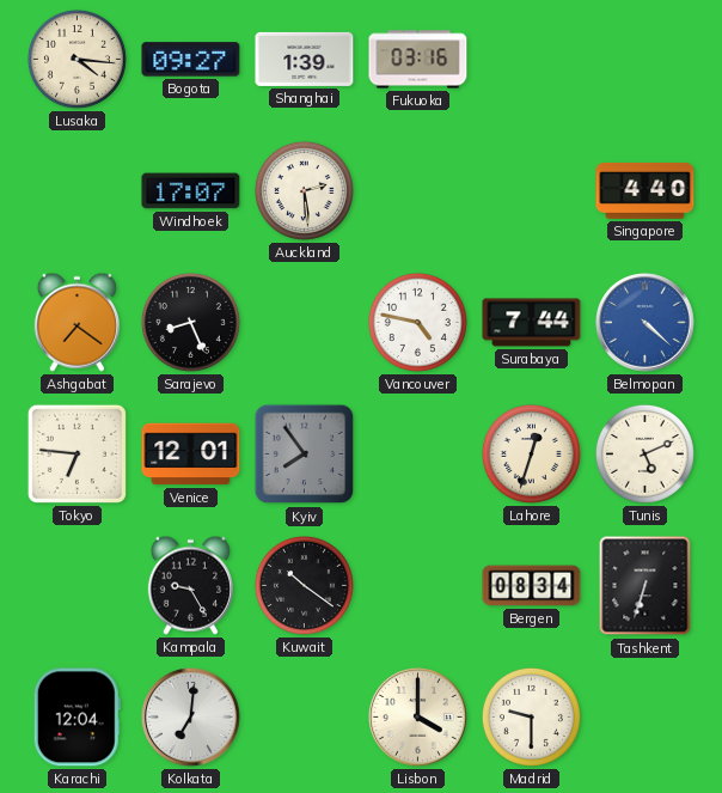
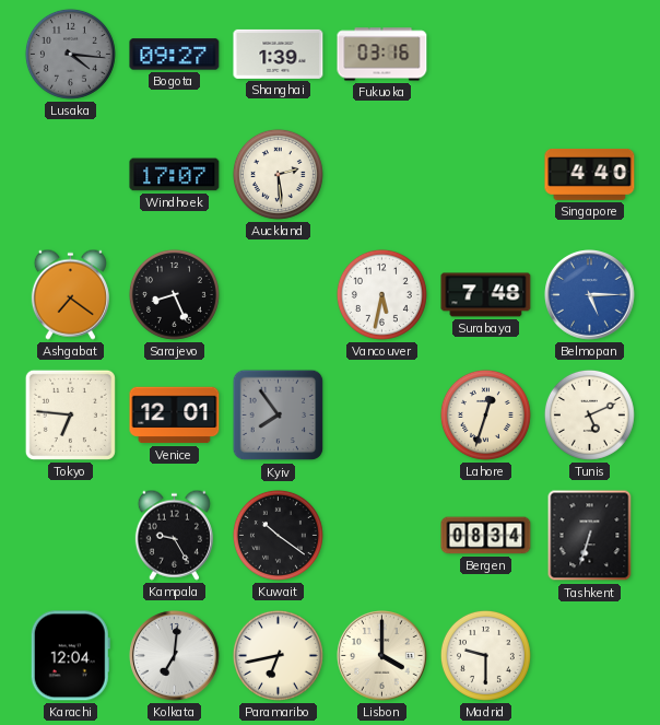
Lusaka dial: cream -> grey (70, 54)
Vancouver: 4:47 -> 5:32 (381, 294)
Surabaya: 7:44 -> 7:48 (486, 295)
Belmopan: 4:22 -> 5:15 (590, 295)
Paramaribo: none -> 6:43 (278, 655)
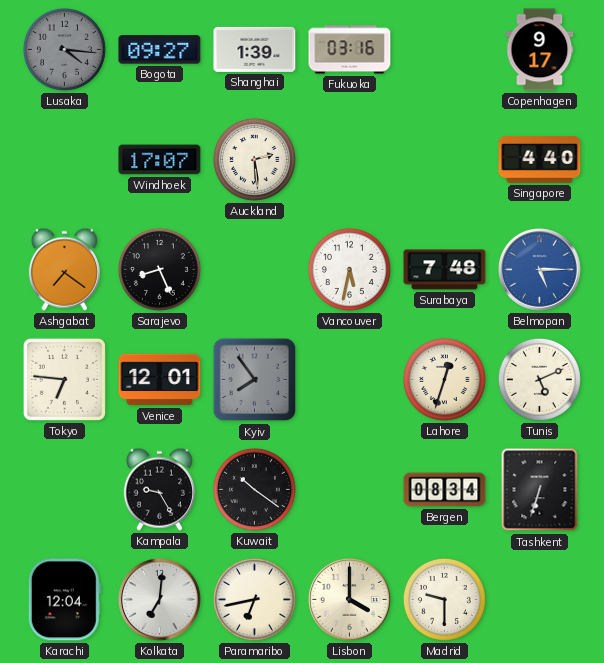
Copenhagen: none -> 9:17 (540, 50)
